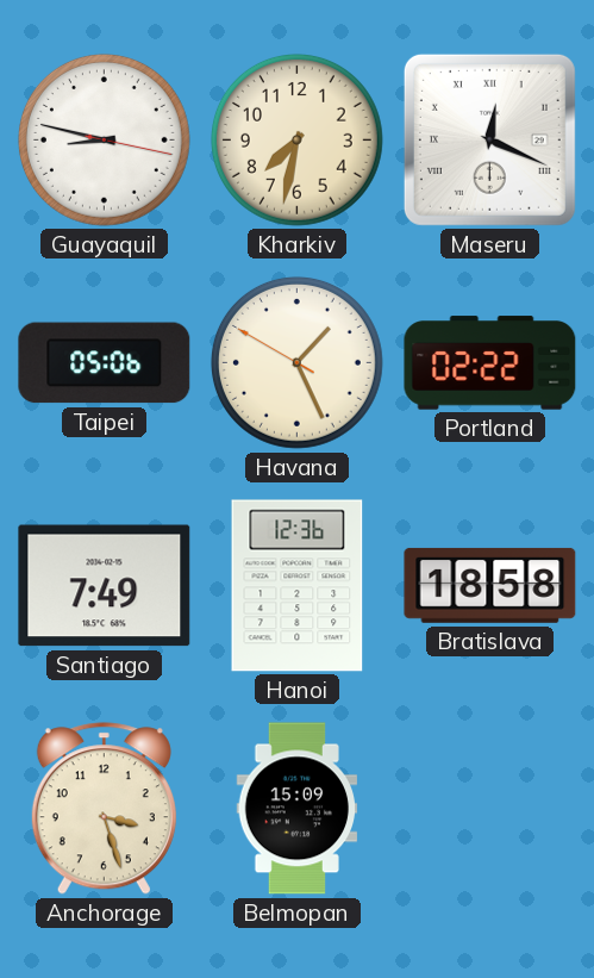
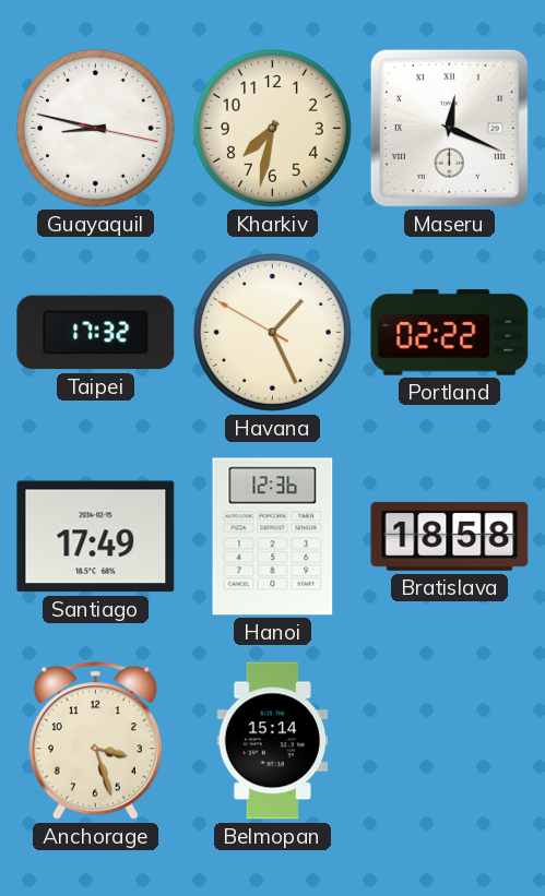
Taipei: 05:06 -> 17:32 (96, 333)
Santiago: 7:49 -> 17:49 (96, 537)
Belmopan: 15:09 -> 15:14 (273, 741)
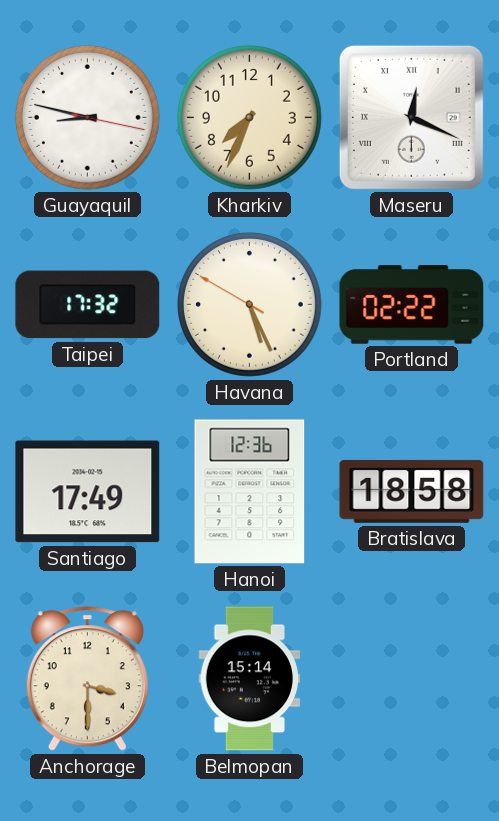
Kharkiv: 7:32 -> 7:34 (249, 117)
Havana: 1:25 -> 5:25 (249, 304)
Anchorage: 3:27 -> 3:30 (87, 679)
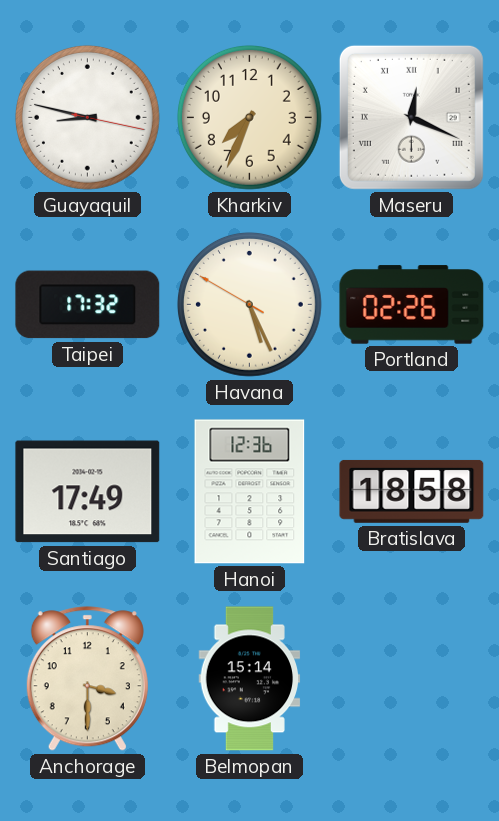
Portland: 02:22 -> 02:26 (412, 305)
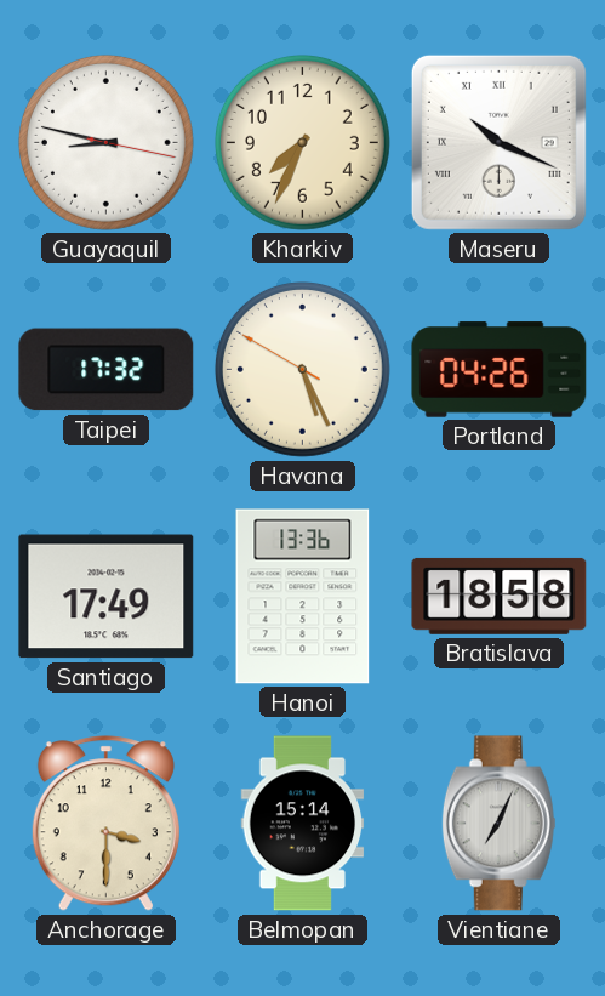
Maseru: 12:19 -> 10:19 (498, 142)
Portland: 02:26 -> 04:26 (500, 370)
Hanoi: 12:36 -> 13:36 (303, 597)
Vientiane: none -> 7:04 (498, 824)
